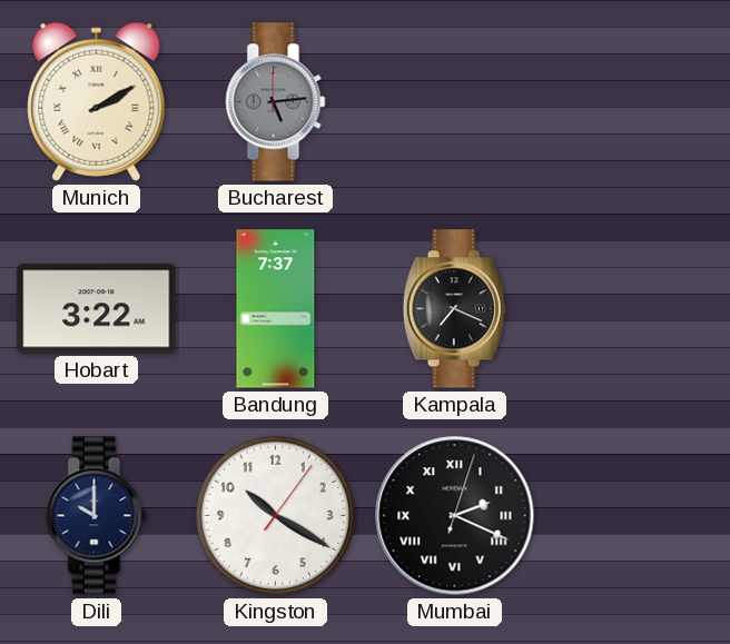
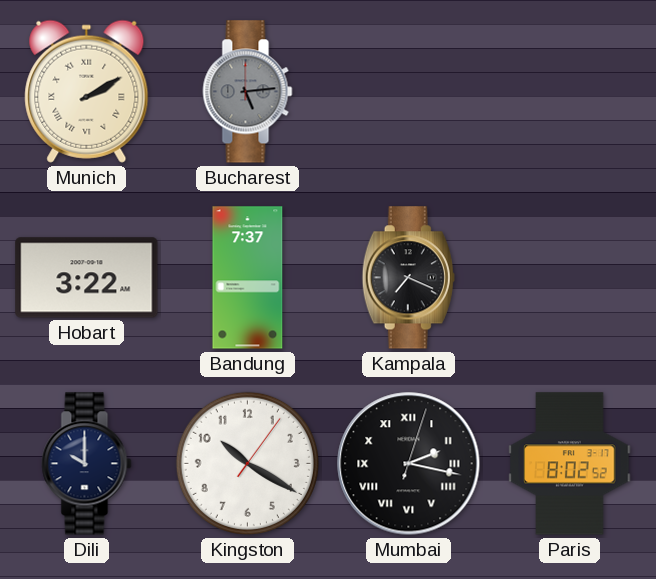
Mumbai: 2:19 -> 2:17 (409, 464)
Paris: none -> 8:02 (570, 464)
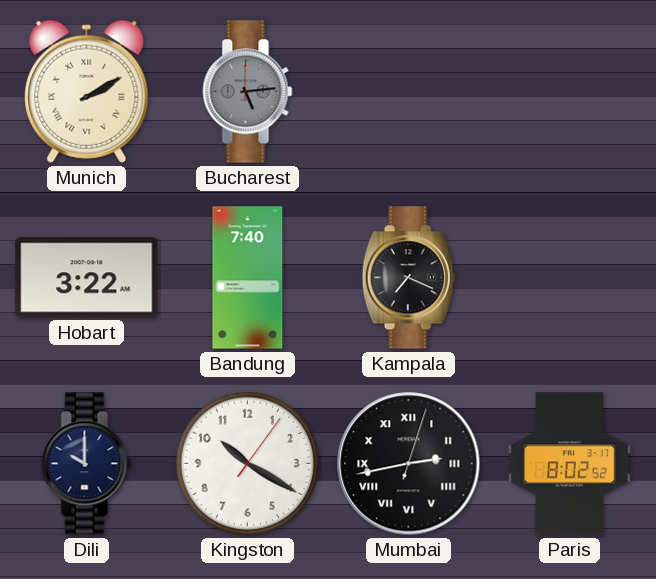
Bandung: 7:37 -> 7:40 (248, 278)
Mumbai: 2:17 -> 2:43 (409, 464)
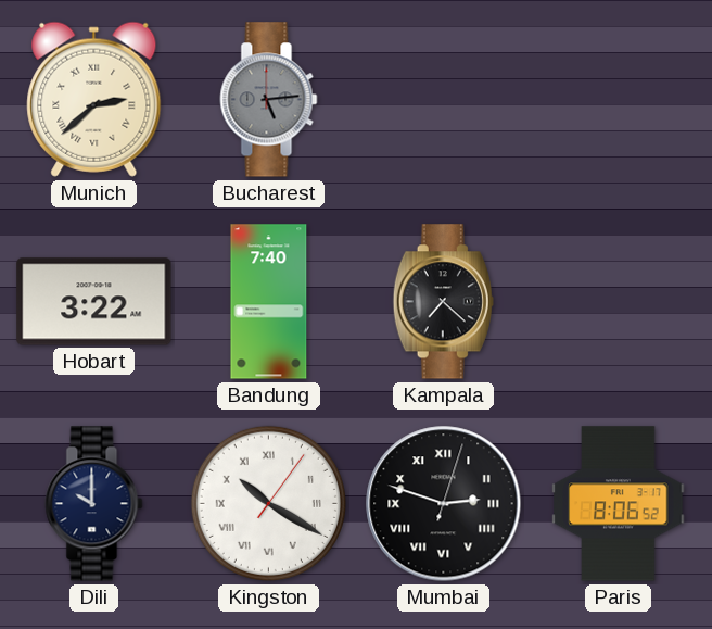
Munich: 2:10 -> 2:38 (94, 99)
Kampala: 7:19 -> 7:22 (443, 302)
Kingston numerals: Arabic -> Roman (268, 503)
Mumbai: 2:43 -> 2:48 (444, 504)
Paris: 8:02 -> 8:06 (619, 504)
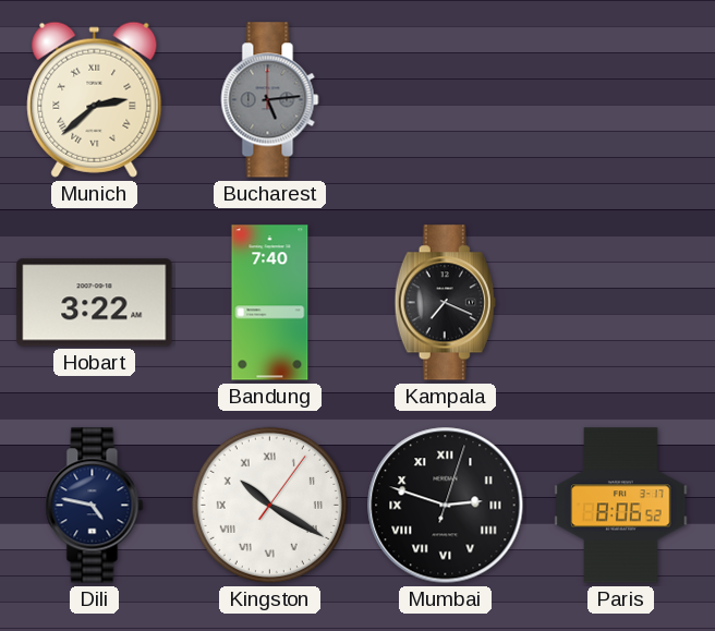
Kampala: 7:22 -> 7:19 (445, 303)
Dili: 10:00 -> 4:47 (95, 506)
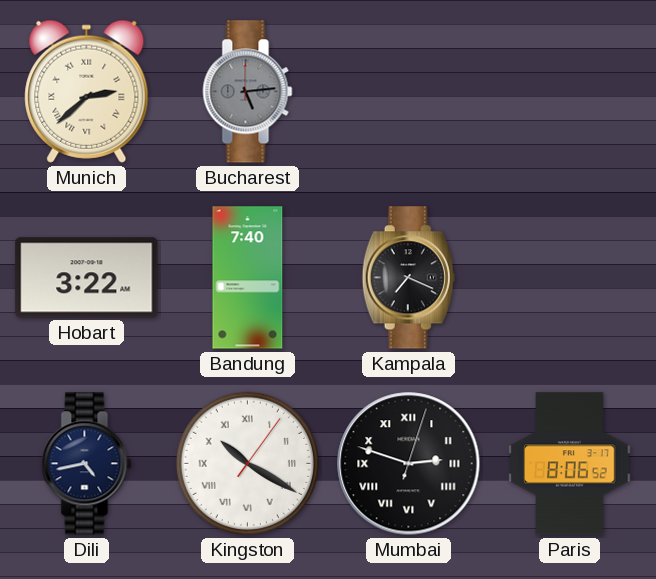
Dili: 4:47 -> 4:43 (87, 464)
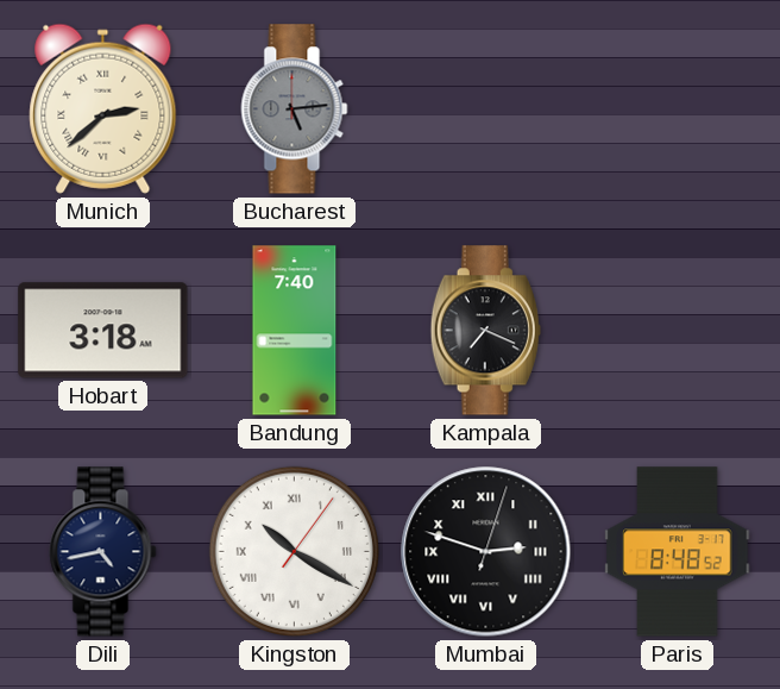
Hobart: 3:22 -> 3:18 (103, 331)
Paris: 8:06 -> 8:48 (678, 552)
